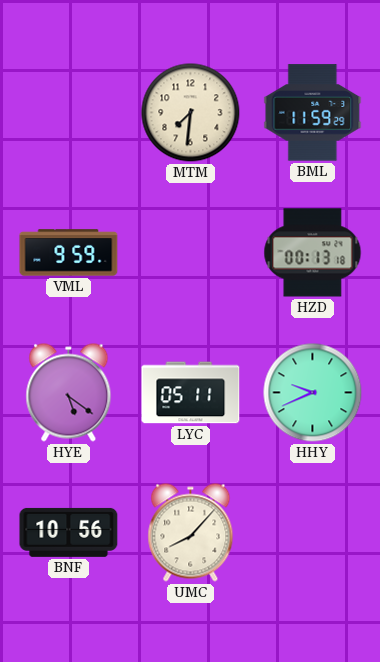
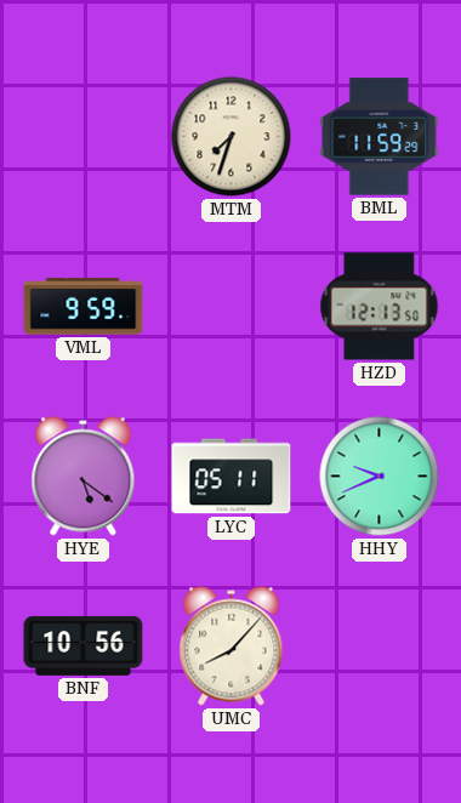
MTM: 7:31 -> 7:33 (232, 137)
HZD: 00:13 -> 12:13 (380, 307)
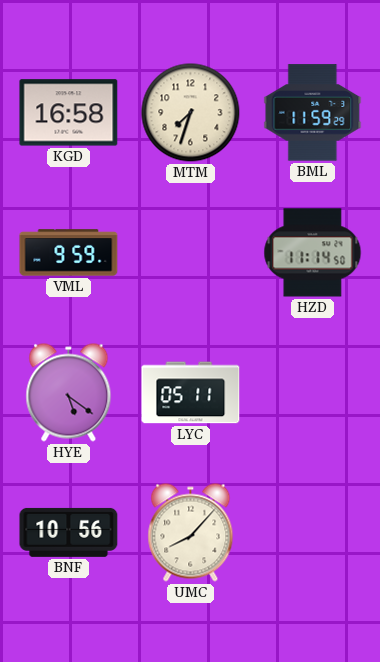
KGD: none -> 16:58 (69, 113)
HZD: 12:13 -> 11:14 (313, 253)
HHY: 9:41 -> none (380, 477)
